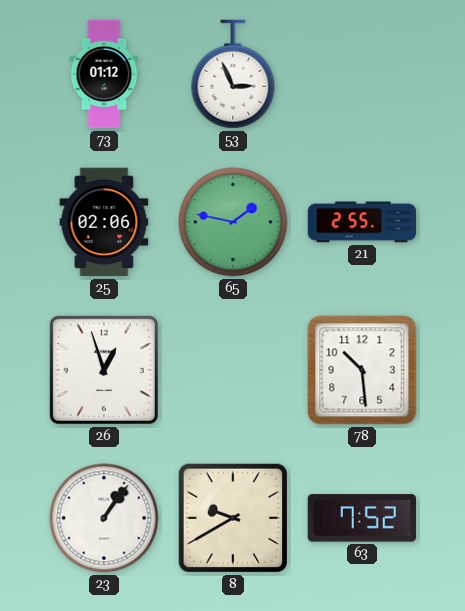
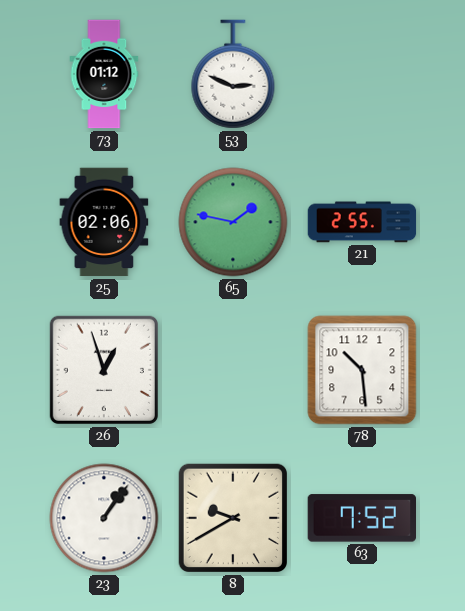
53: 2:56 -> 2:49 (233, 74)
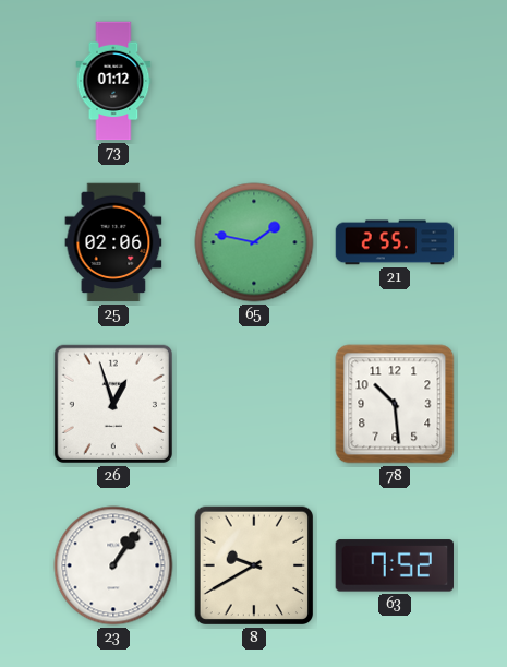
53: 2:49 -> none (233, 74)
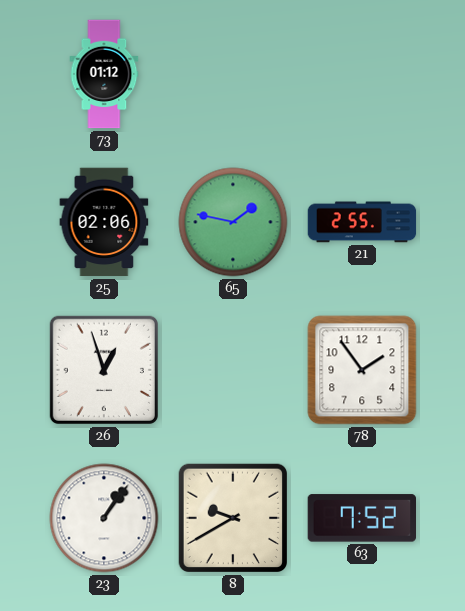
78: 10:29 -> 1:54 (362, 370)
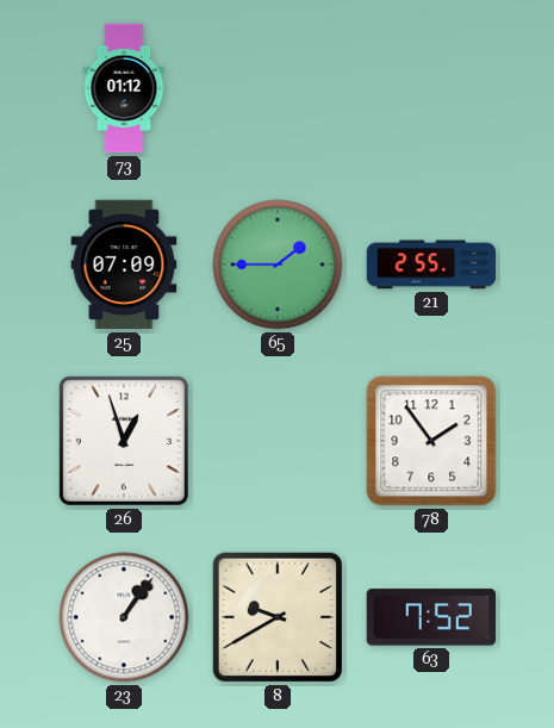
25: 02:06 -> 07:09 (124, 265)
65: 1:47 -> 1:45 (278, 265)
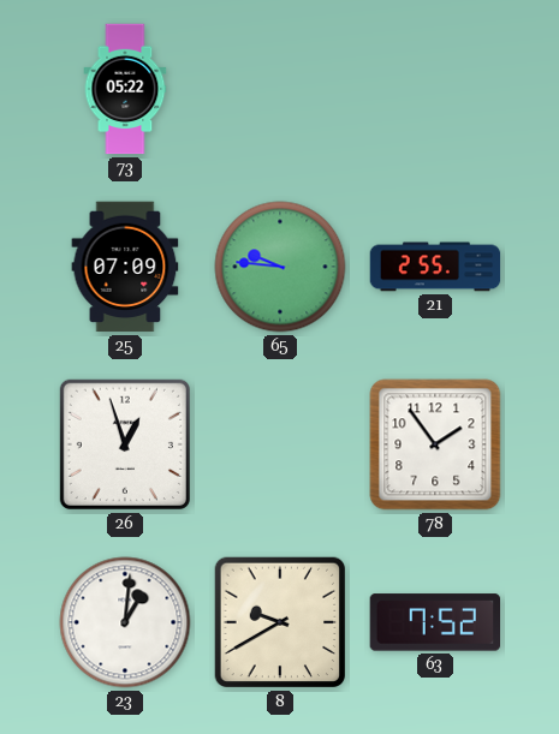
73: 01:12 -> 05:22 (125, 89)
65: 1:45 -> 9:46 (280, 267)
23: 1:06 -> 1:01 (125, 622)
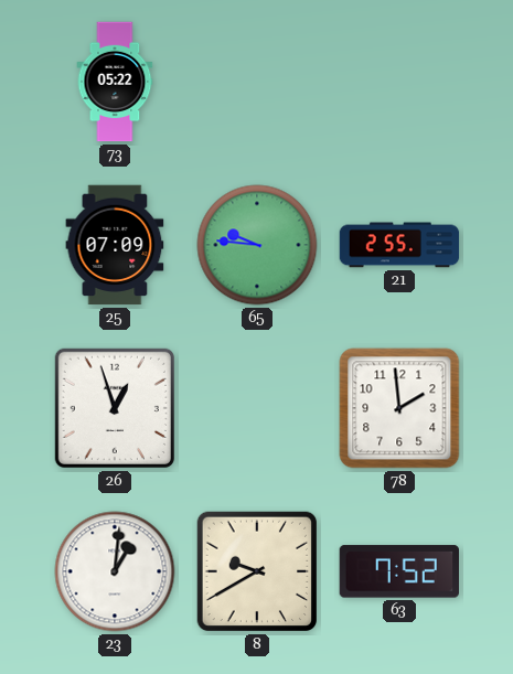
78: 1:54 -> 1:59 (399, 408)
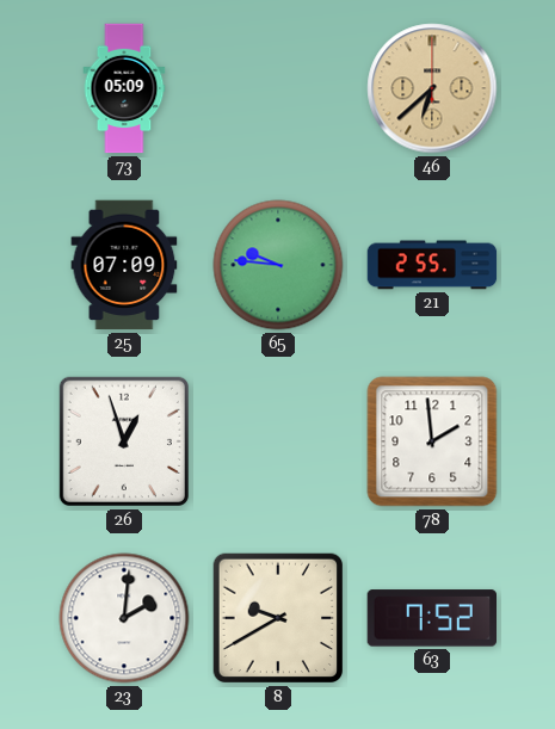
73: 05:22 -> 05:09 (124, 88)
46: none -> 6:38 (432, 88)
23: 1:01 -> 2:01 (124, 618)
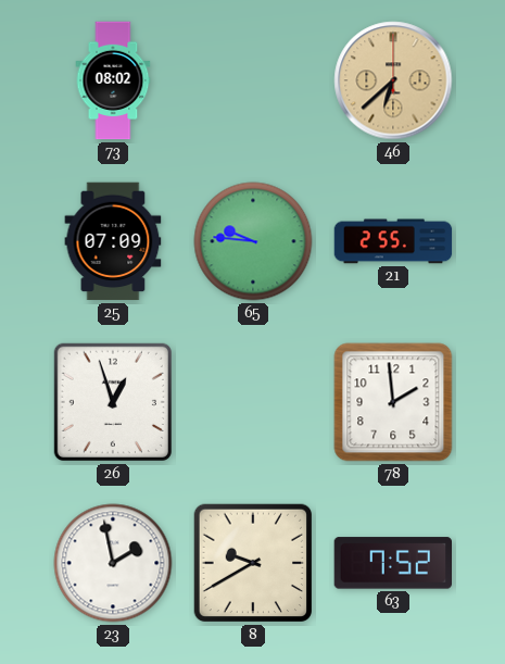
73: 05:09 -> 08:02 (113, 80)
23: 2:01 -> 1:58 (113, 563)
